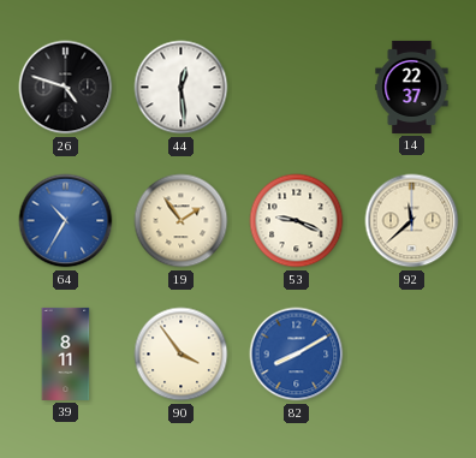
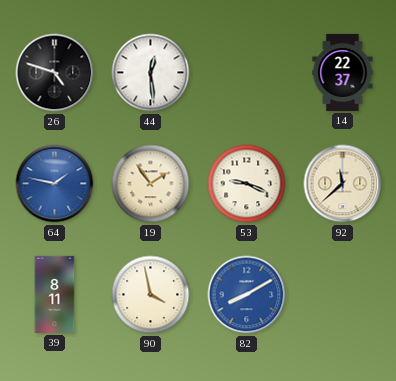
64: 10:35 -> 1:47 (55, 184)
90: 3:54 -> 3:58 (151, 295)
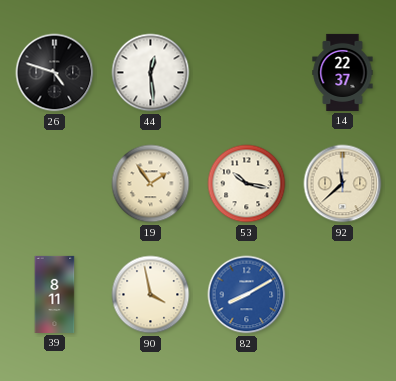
64: 1:47 -> none (55, 184)
53: 9:19 -> 10:17 (247, 184)
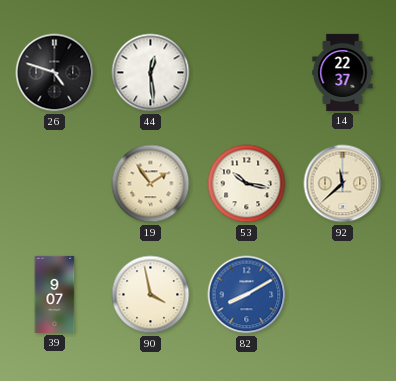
39: 8:11 -> 9:07 (55, 294)
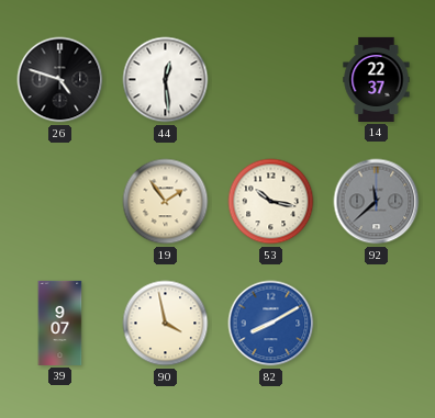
92 dial: cream -> grey (377, 202)
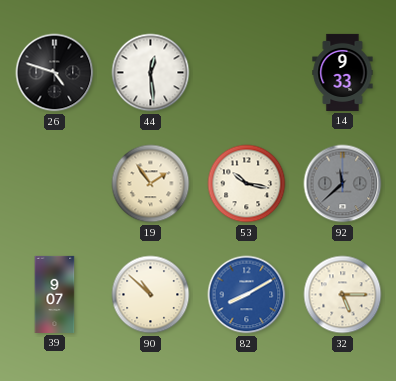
14: 22:37 -> 9:33 (343, 72)
90: 3:58 -> 10:52 (151, 295)
32: none -> 5:15 (343, 295)
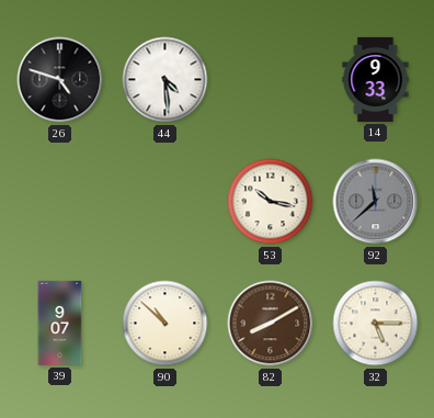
44: 12:29 -> 4:29 (165, 80)
19: 1:54 -> none (151, 184)
82 dial: blue -> brown (271, 324)
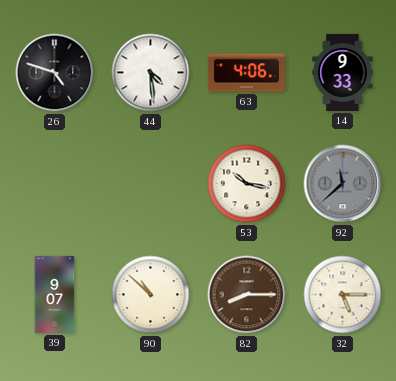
63: none -> 4:06 (246, 73)
82: 8:10 -> 8:15 (247, 295)
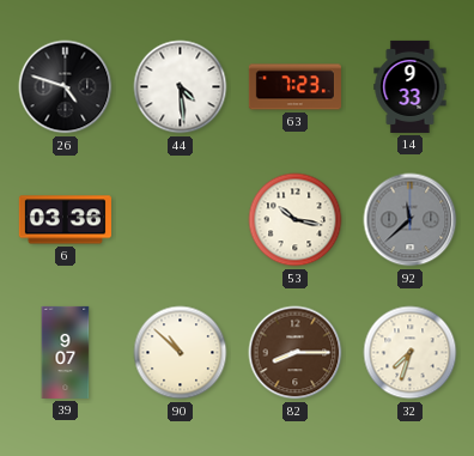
63: 4:06 -> 7:23 (294, 87)
6: none -> 03:36 (65, 220)
32: 5:15 -> 7:33 (411, 353)
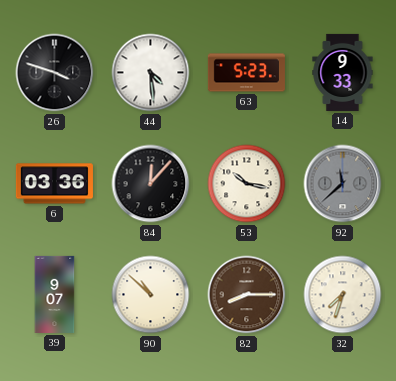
26: 4:48 -> 3:48 (55, 73)
63: 7:23 -> 5:23 (246, 73)
84: none -> 12:07 (151, 184)
